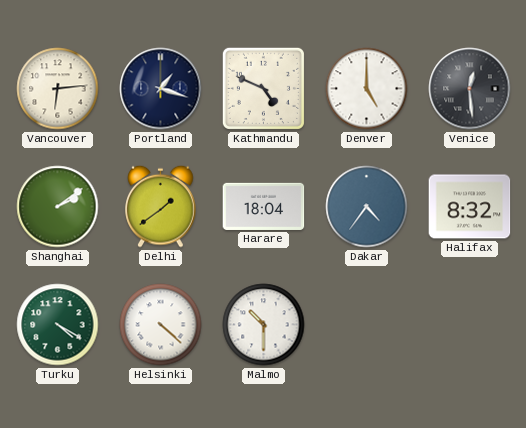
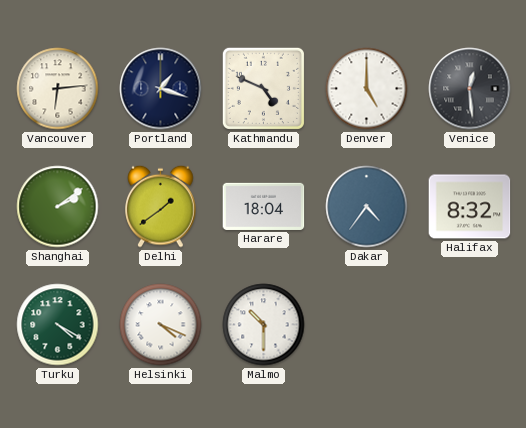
Helsinki: 4:22 -> 4:19 (161, 325)
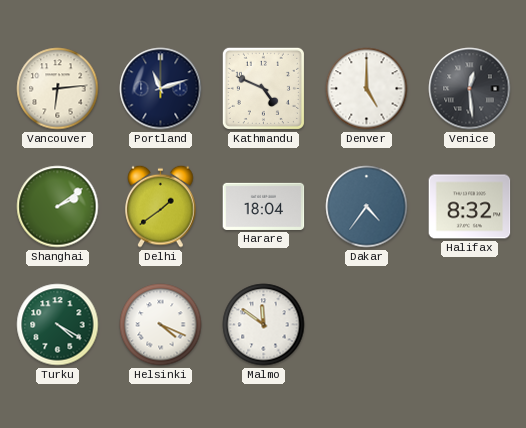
Portland: 1:18 -> 11:12 (161, 89)
Malmo: 10:30 -> 11:51 (264, 325)
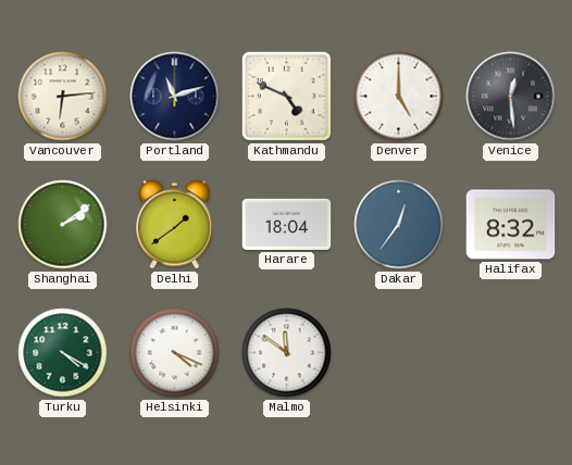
Dakar: 4:36 -> 12:36 (399, 225)
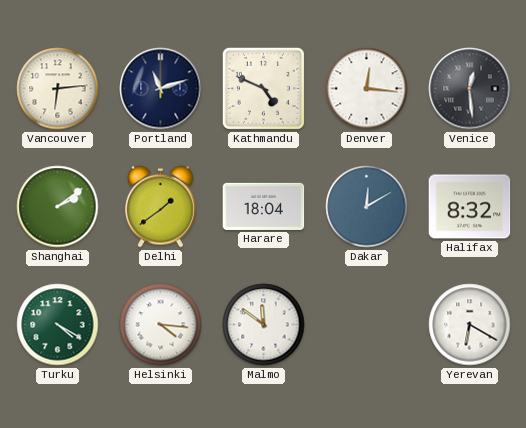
Denver: 5:00 -> 12:16 (367, 89)
Dakar: 12:36 -> 12:10 (367, 207)
Helsinki: 4:19 -> 4:16 (161, 325)
Yerevan: none -> 6:20 (470, 325)
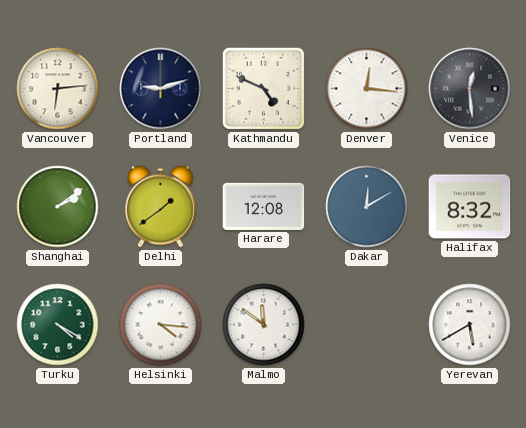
Portland: 11:12 -> 9:12 (161, 89)
Harare: 18:04 -> 12:08 (264, 206)
Yerevan: 6:20 -> 5:40 (470, 325)
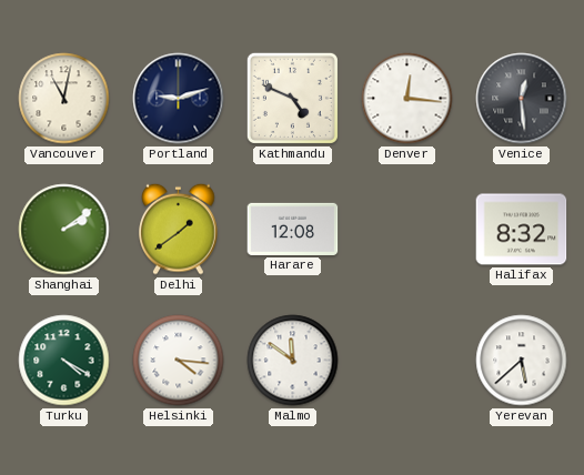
Vancouver: 6:14 -> 11:02 (64, 99)
Dakar: 12:10 -> none (367, 207)
Yerevan: 5:40 -> 5:38 (522, 361)
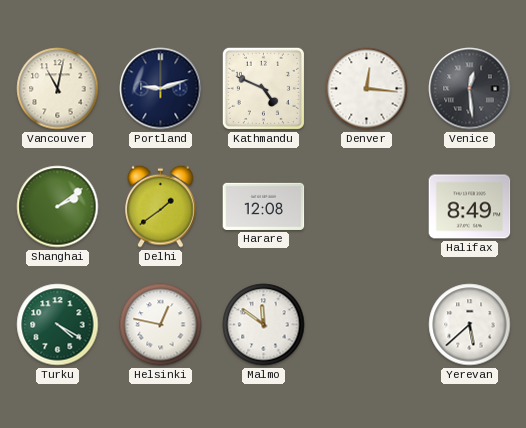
Halifax: 8:32 -> 8:49 (470, 207)
Helsinki: 4:16 -> 12:47 (161, 325)
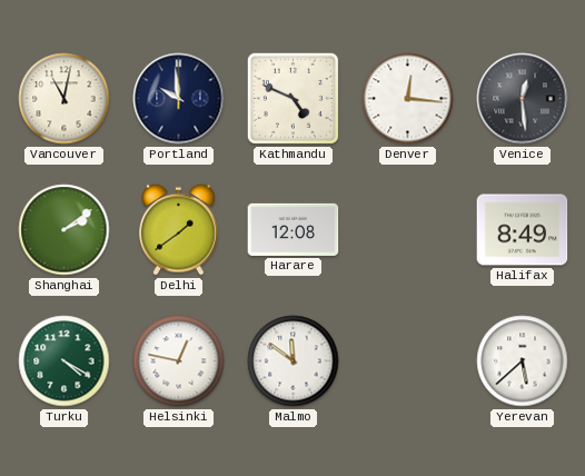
Portland: 9:12 -> 9:59 (179, 99)
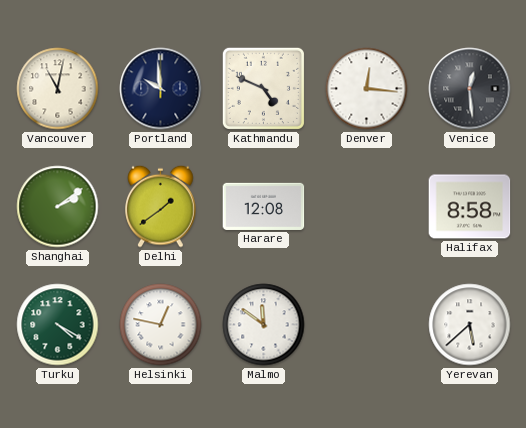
Halifax: 8:49 -> 8:58 (470, 207)
